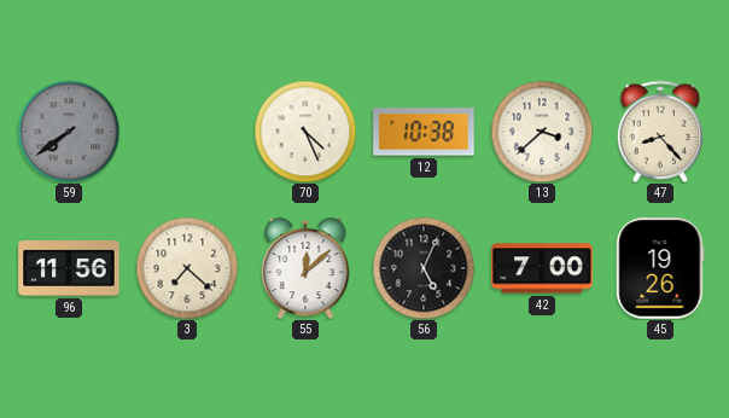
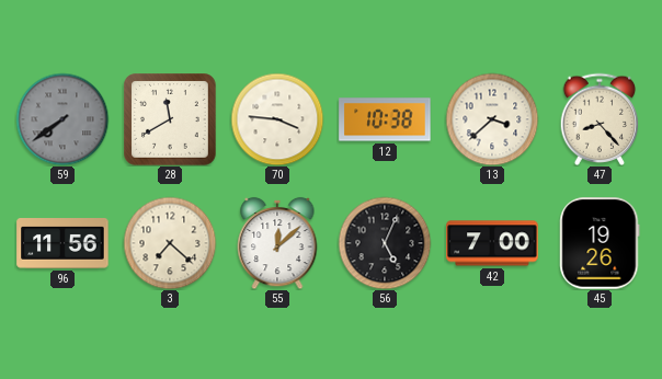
28: none -> 11:40 (171, 120)
70: 4:26 -> 3:46 (277, 119)
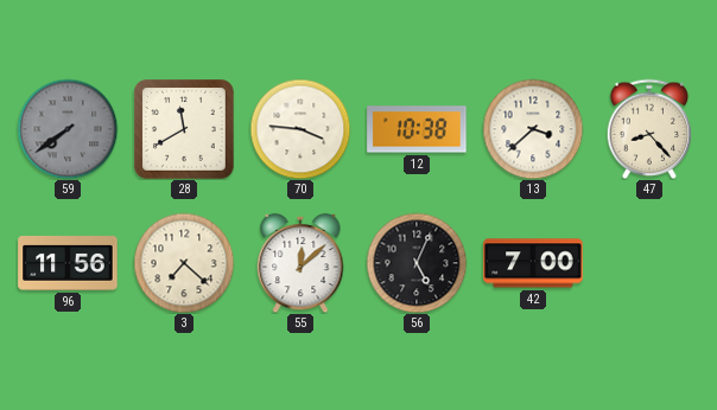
45: 19:26 -> none (600, 243)
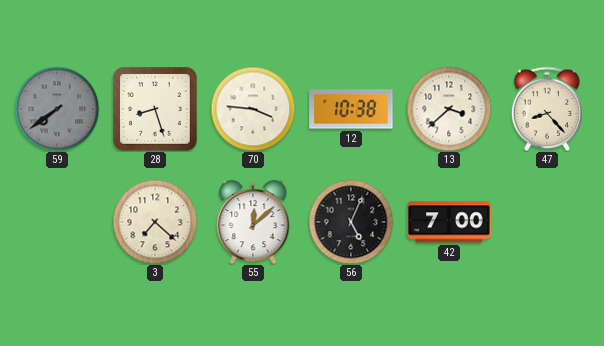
28: 11:40 -> 8:27 (156, 110)
96: 11:56 -> none (68, 264)
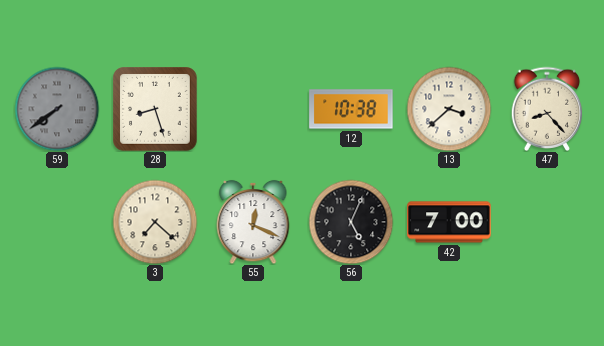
70: 3:46 -> none (253, 109)
55: 12:08 -> 12:19 (253, 222)
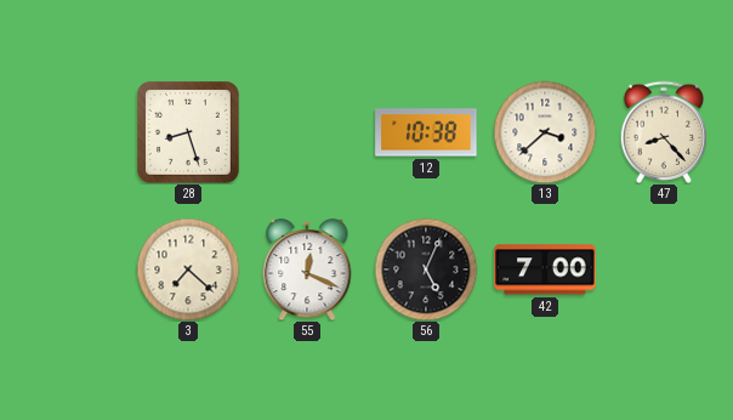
59: 7:39 -> none (57, 109)
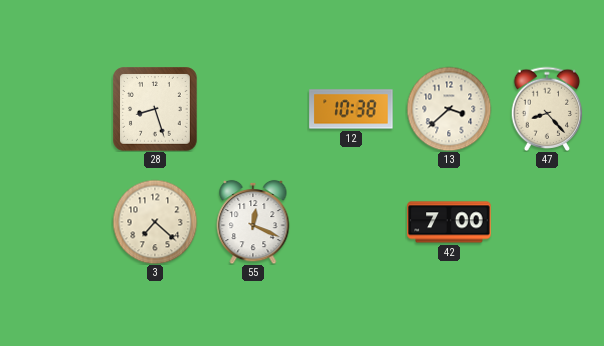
56: 5:04 -> none (426, 269)
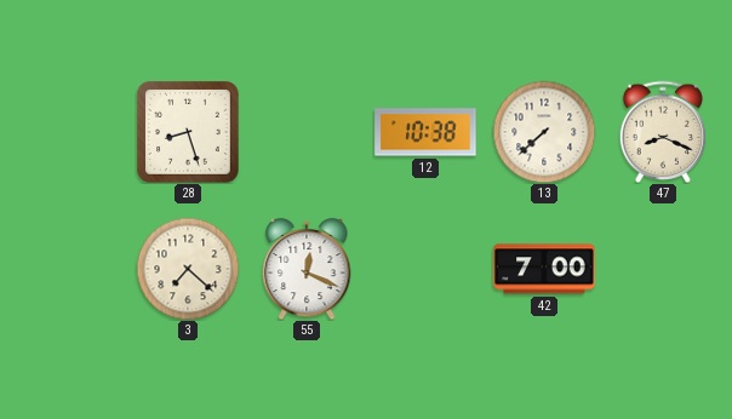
13: 3:38 -> 7:38 (544, 132)
47: 8:23 -> 8:19 (663, 131)
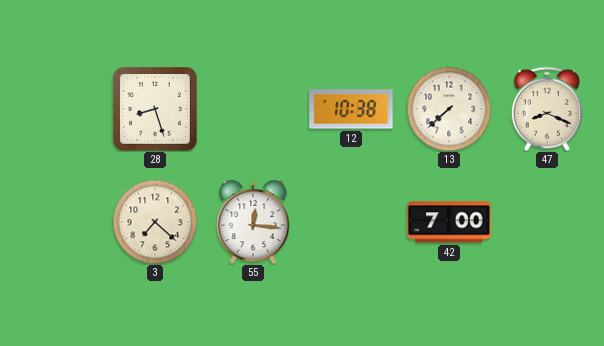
55: 12:19 -> 12:16 (253, 222)
